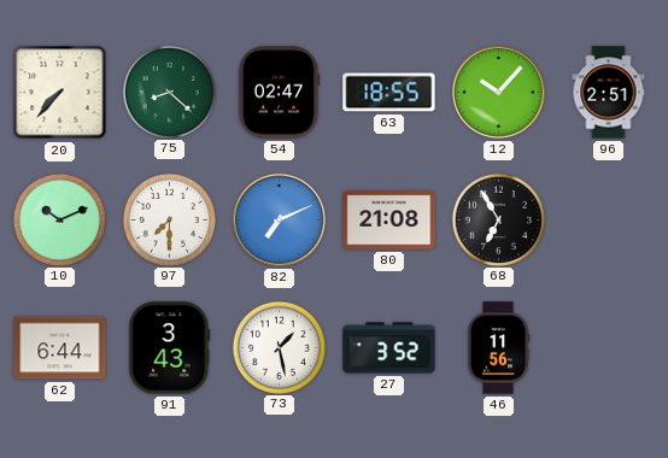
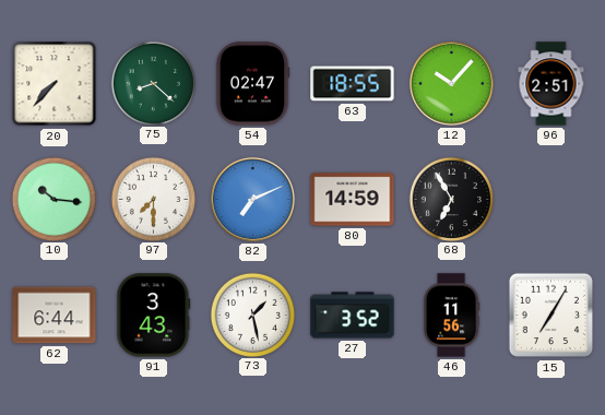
10: 10:11 -> 10:16 (54, 199)
80: 21:08 -> 14:59 (353, 200)
15: none -> 7:05 (551, 316)
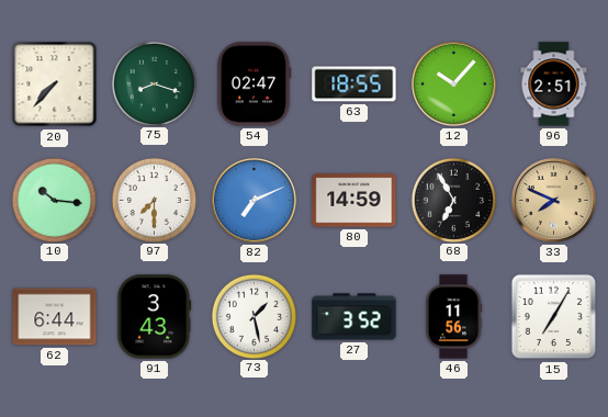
75: 8:22 -> 8:18 (154, 83)
33: none -> 7:49 (553, 200)
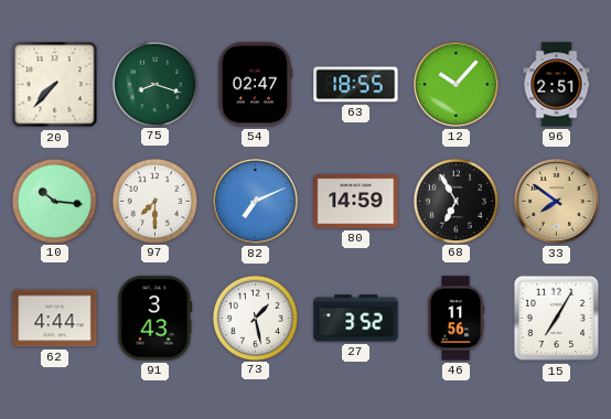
33: 7:49 -> 7:51 (556, 201)
62: 6:44 -> 4:44 (55, 319)
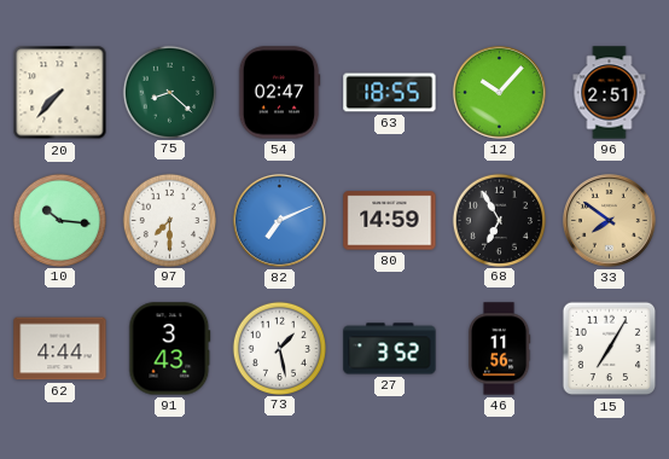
75: 8:18 -> 8:22 (169, 92)
